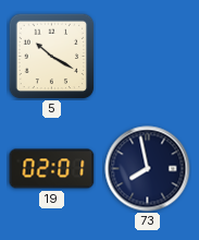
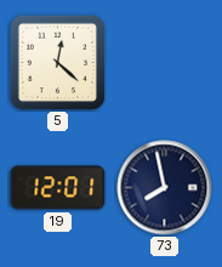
5: 10:20 -> 12:22 (57, 62)
19: 02:01 -> 12:01 (58, 188)
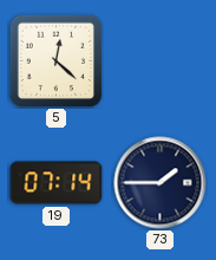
19: 12:01 -> 07:14 (57, 183)
73: 7:58 -> 1:45 (161, 183)
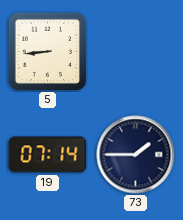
5: 12:22 -> 8:44 (47, 51)
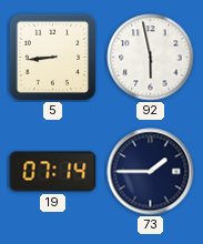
92: none -> 5:58 (151, 58)
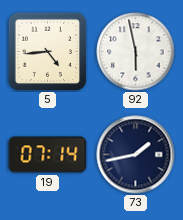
5: 8:44 -> 4:44 (47, 51)
73: 1:45 -> 1:43 (136, 155)
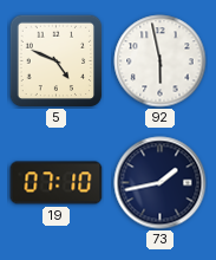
5: 4:44 -> 4:49 (55, 60)
19: 07:14 -> 07:10 (57, 183)
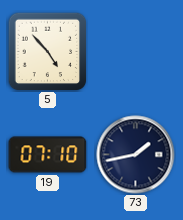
5: 4:49 -> 4:53 (47, 51)
92: 5:58 -> none (161, 61)
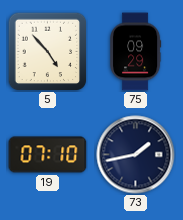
75: none -> 09:29 (136, 52)
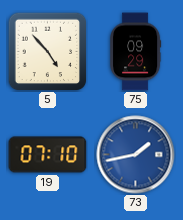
73 dial: navy -> blue (136, 155)
